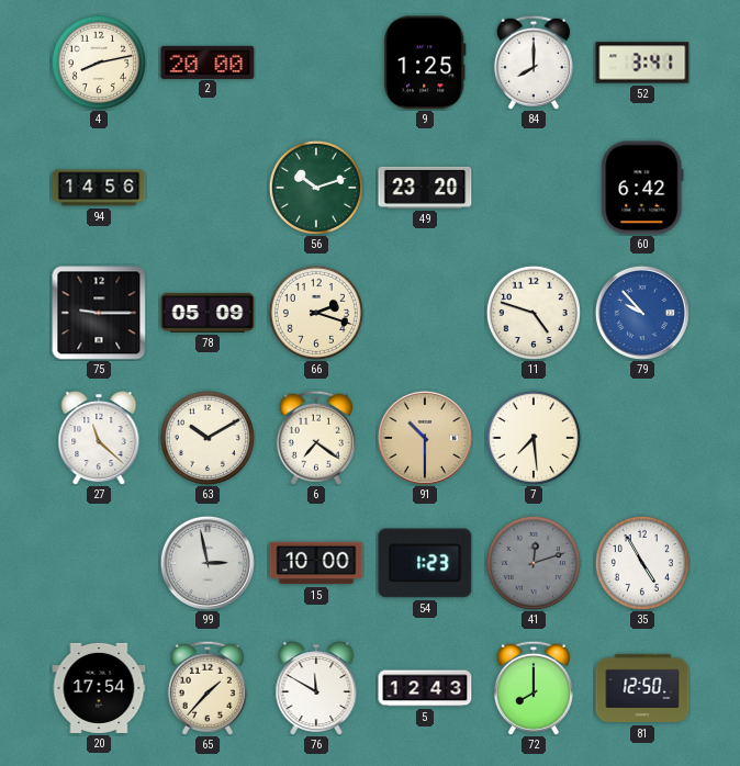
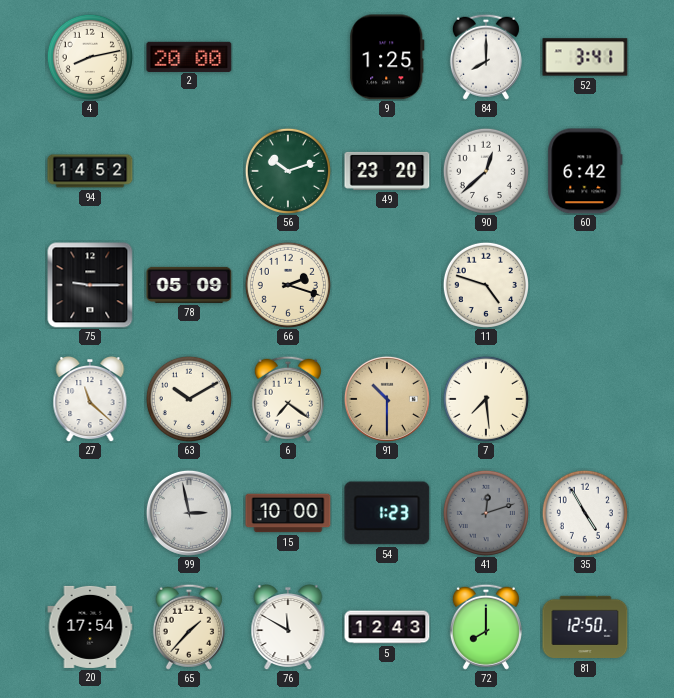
94: 14:56 -> 14:52 (90, 171)
90: none -> 12:38 (486, 171)
79: 9:53 -> none (642, 313)
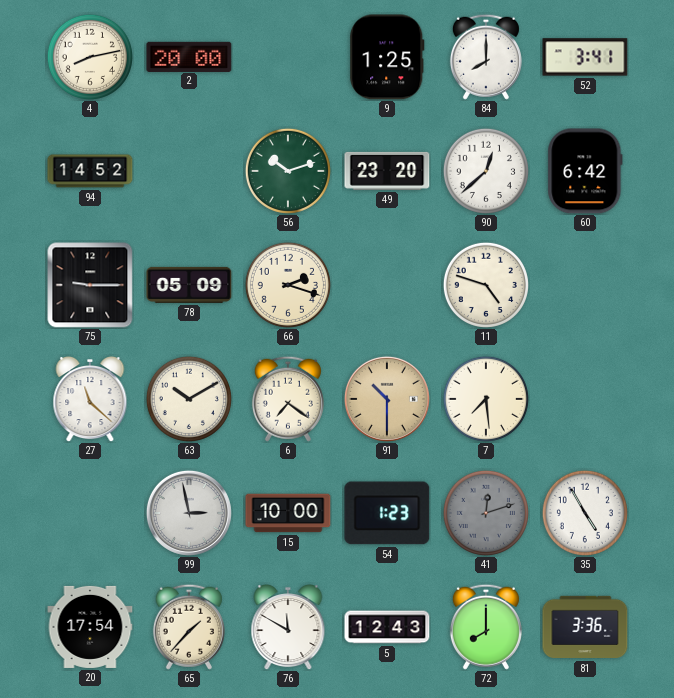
81: 12:50 -> 3:36 (585, 627)
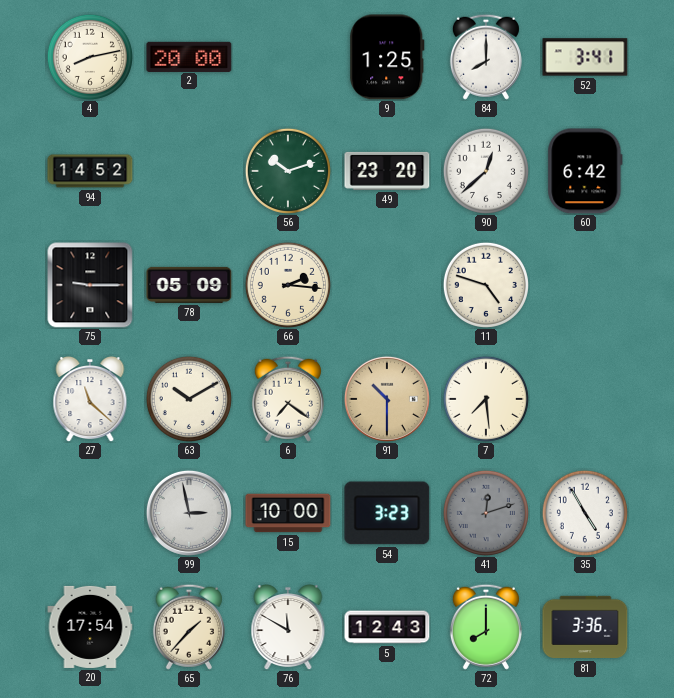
66: 2:18 -> 2:16 (288, 285)
54: 1:23 -> 3:23 (387, 513)
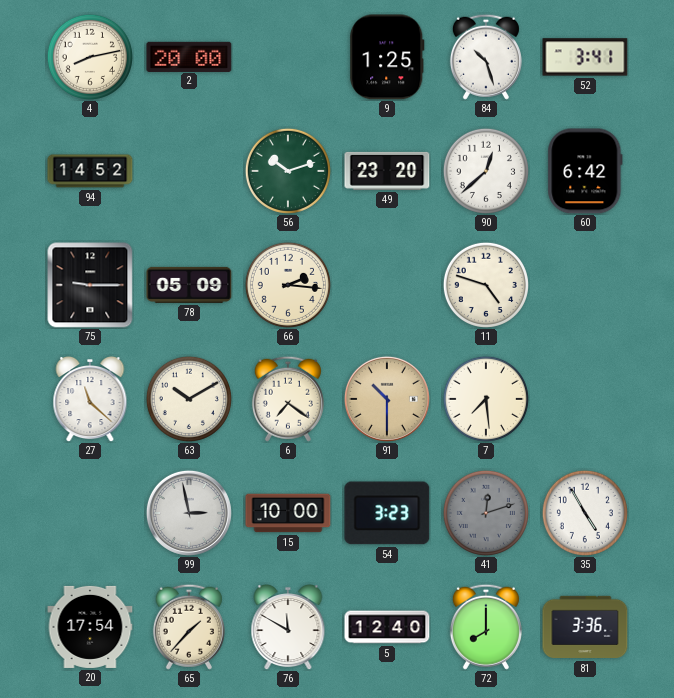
84: 8:00 -> 10:27 (486, 57)
5: 12:43 -> 12:40 (387, 627)
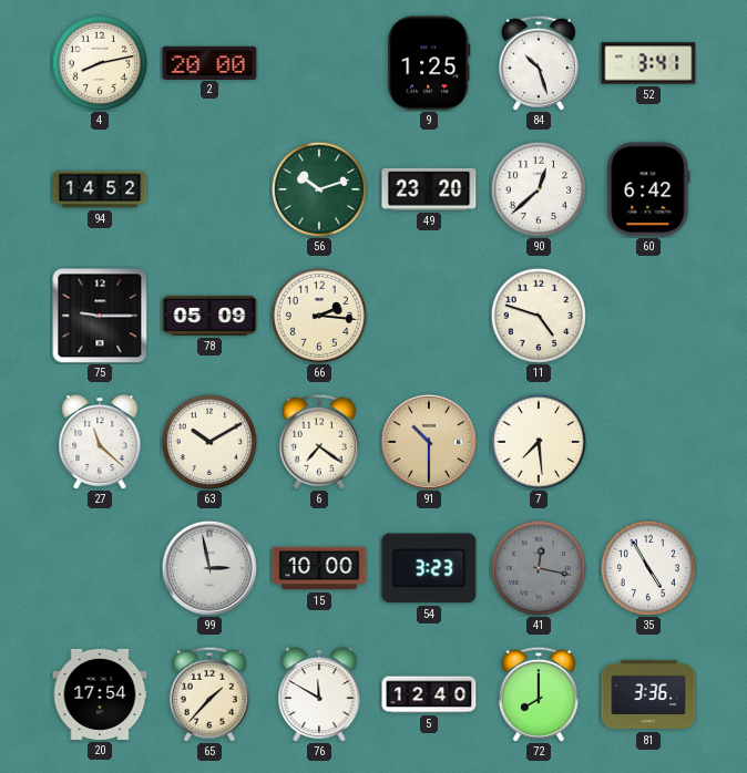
41: 12:12 -> 12:17 (539, 568)
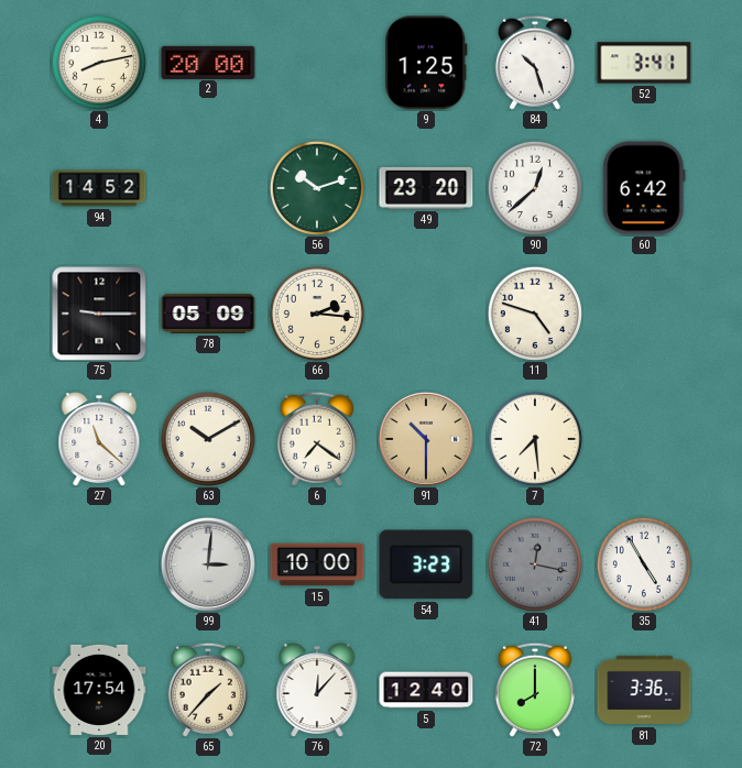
99: 2:58 -> 3:01 (208, 564)
76: 11:50 -> 12:07 (317, 691)
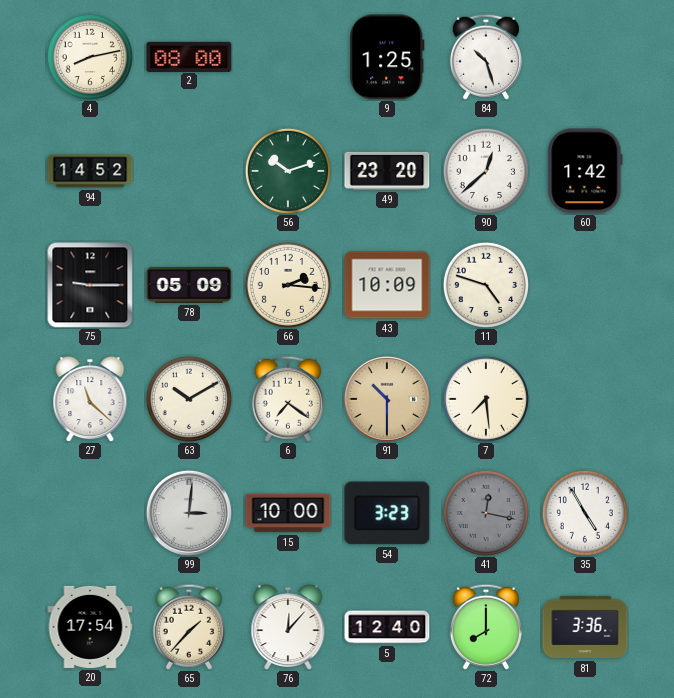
2: 20:00 -> 08:00 (189, 56)
52: 3:41 -> none (644, 63)
60: 6:42 -> 1:42 (585, 171)
43: none -> 10:09 (387, 285)
